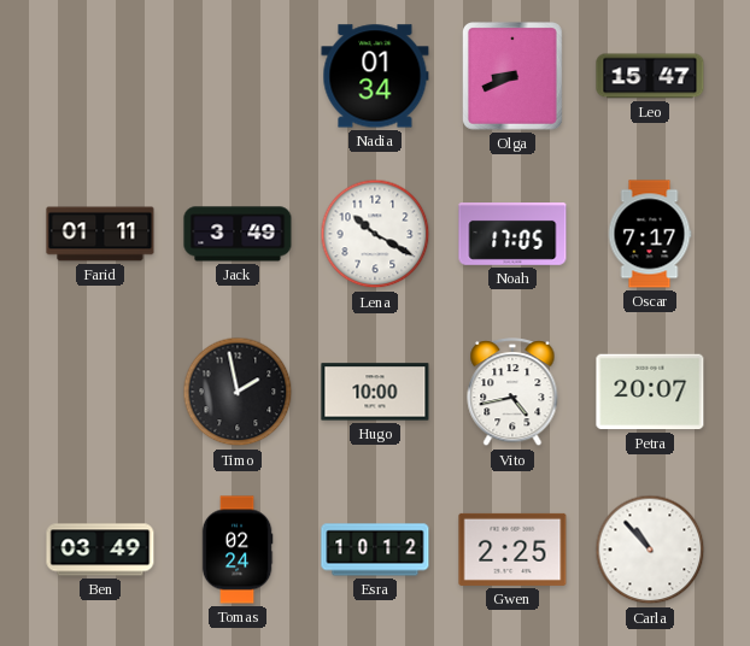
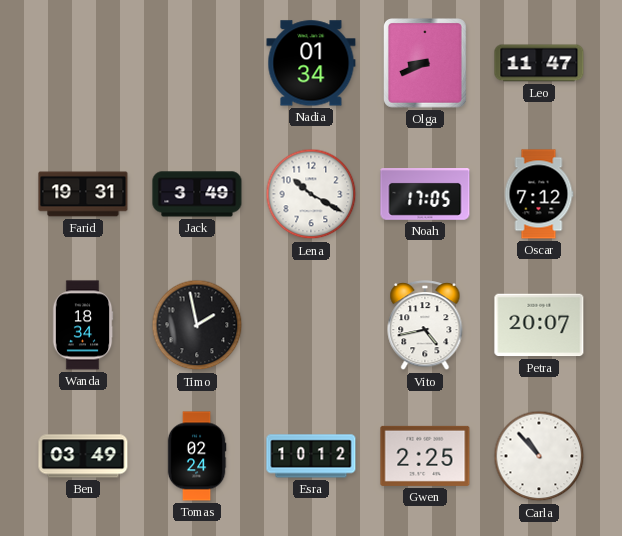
Leo: 15:47 -> 11:47 (539, 63)
Farid: 01:11 -> 19:31 (83, 194)
Oscar: 7:17 -> 7:12 (539, 194)
Wanda: none -> 18:34 (83, 325)
Hugo: 10:00 -> none (375, 392)
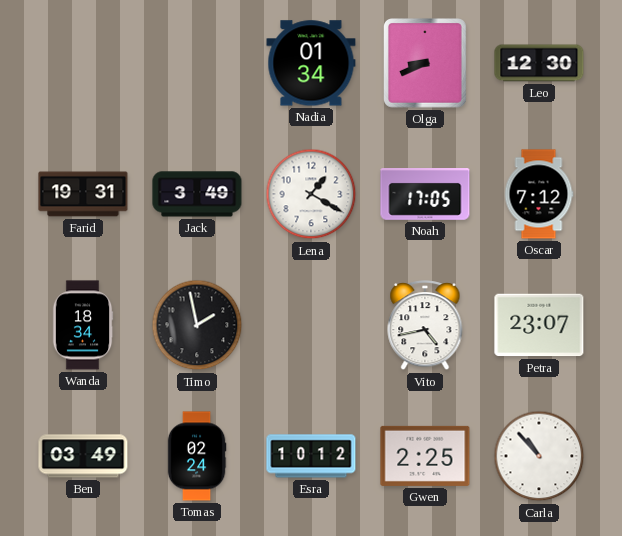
Leo: 11:47 -> 12:30 (539, 63)
Lena: 10:20 -> 1:20 (311, 194)
Petra: 20:07 -> 23:07 (539, 325)
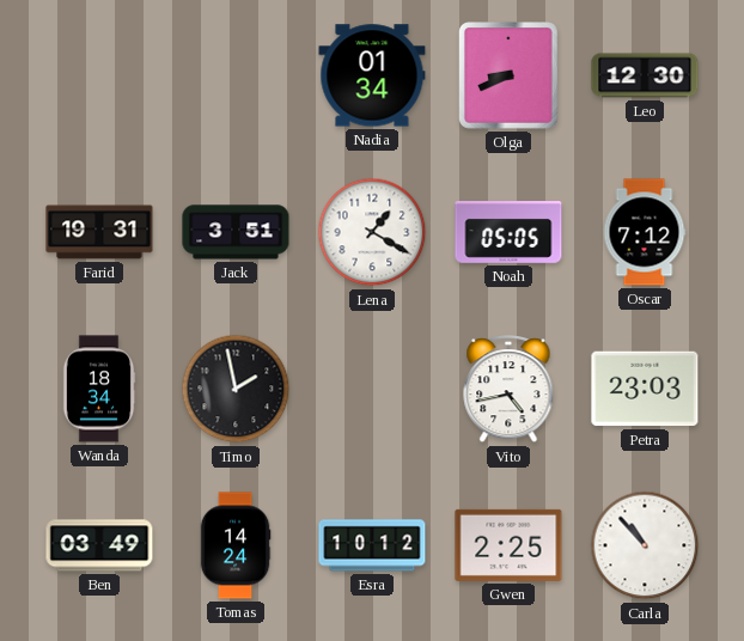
Jack: 3:49 -> 3:51 (236, 232)
Noah: 17:05 -> 05:05 (508, 233)
Petra: 23:07 -> 23:03 (645, 389)
Tomas: 02:24 -> 14:24 (236, 545)
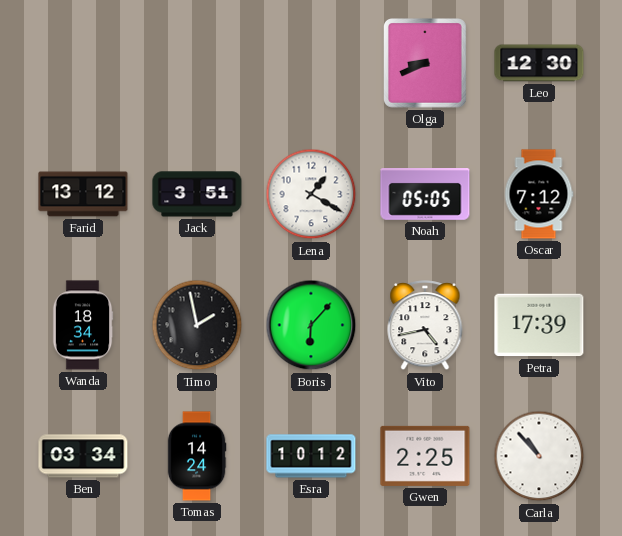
Nadia: 01:34 -> none (372, 75)
Farid: 19:31 -> 13:12 (83, 194)
Boris: none -> 6:07 (311, 325)
Petra: 23:03 -> 17:39 (539, 325)
Ben: 03:49 -> 03:34 (83, 456)
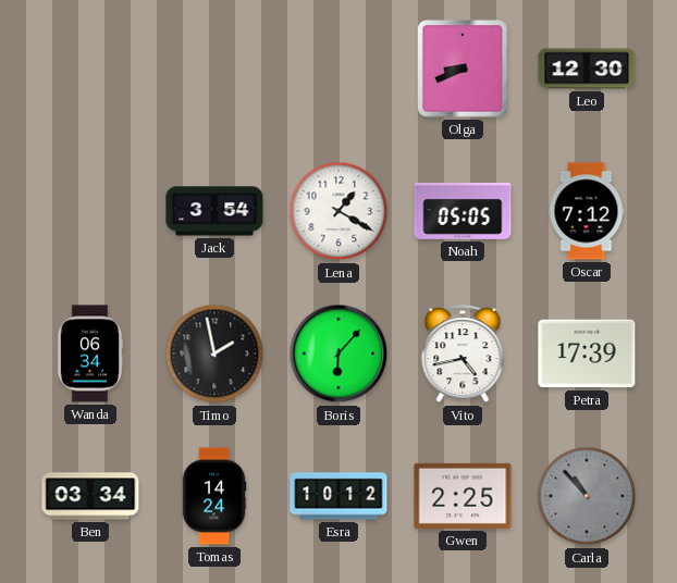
Farid: 13:12 -> none (83, 194)
Jack: 3:51 -> 3:54 (214, 211)
Wanda: 18:34 -> 06:34 (90, 353)
Carla dial: white -> grey (587, 496)
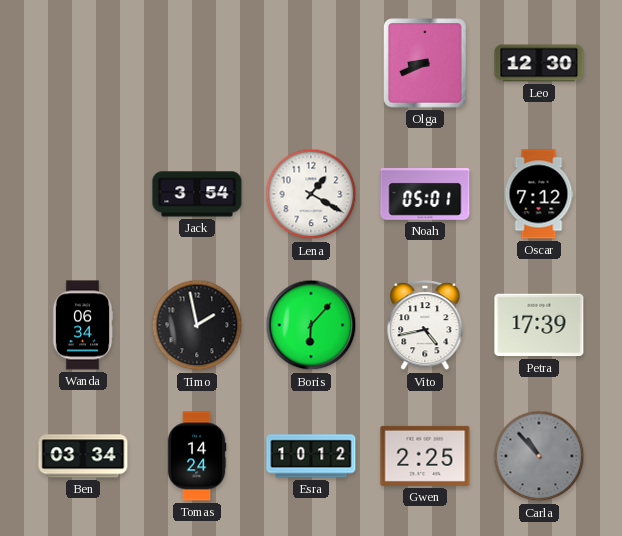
Noah: 05:05 -> 05:01 (425, 195)
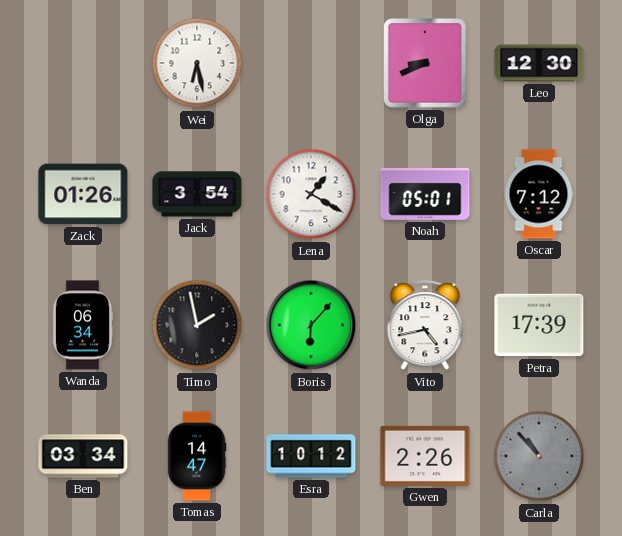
Wei: none -> 6:28 (197, 63)
Zack: none -> 01:26 (83, 194)
Tomas: 14:24 -> 14:47 (197, 456)
Gwen: 2:25 -> 2:26 (425, 456)
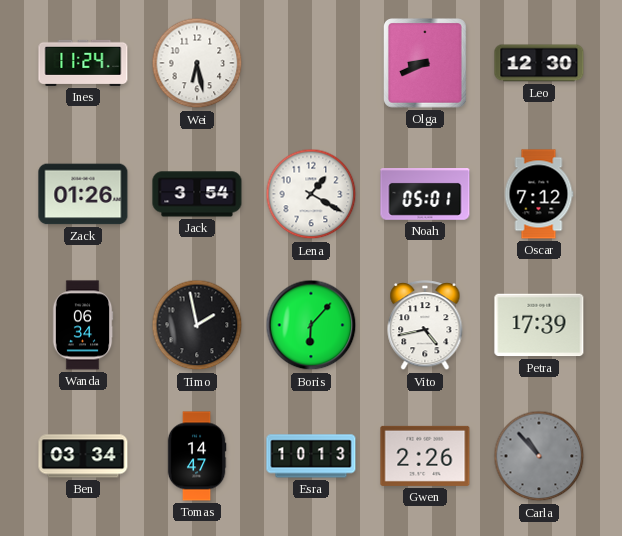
Ines: none -> 11:24 (83, 63)
Esra: 10:12 -> 10:13 (311, 456)
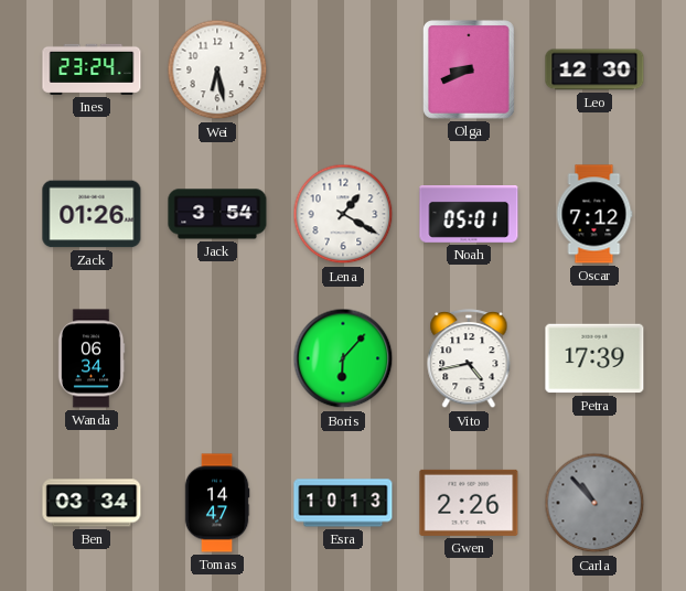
Ines: 11:24 -> 23:24 (92, 69)
Timo: 1:58 -> none (197, 325)
